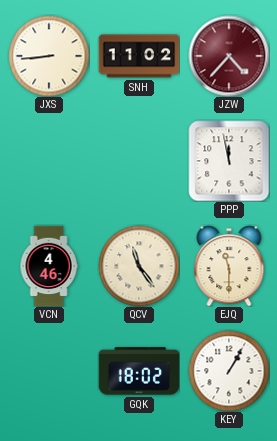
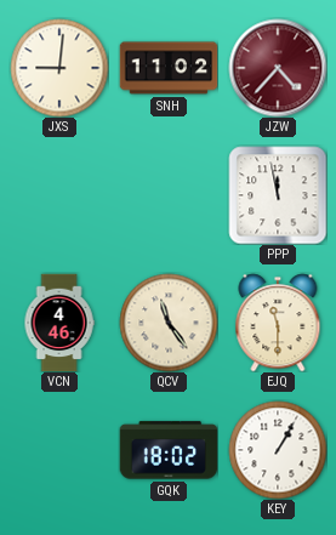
JXS: 8:44 -> 9:01 (59, 68)
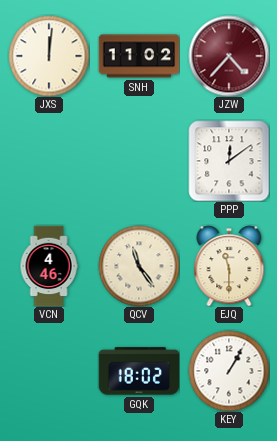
JXS: 9:01 -> 12:01 (49, 56)
PPP: 11:58 -> 12:09 (229, 161)
